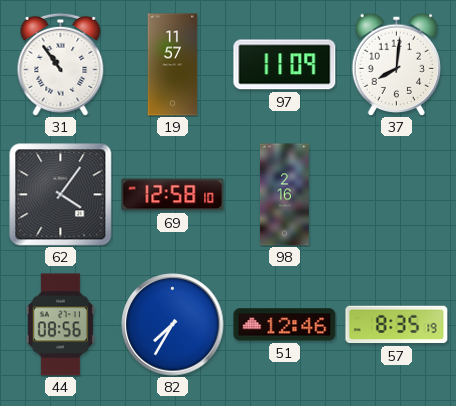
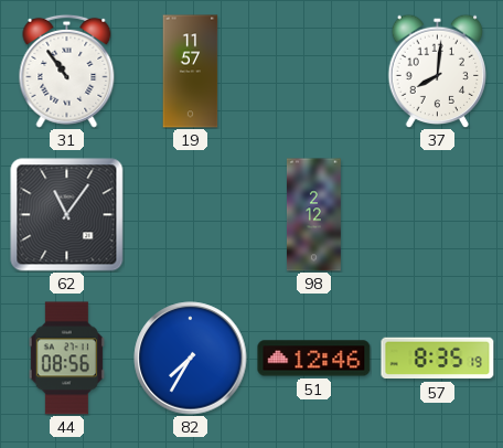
97: 11:09 -> none (285, 65)
62: 4:06 -> 11:06 (67, 215)
69: 12:58 -> none (173, 195)
98: 2:16 -> 2:12 (313, 215)
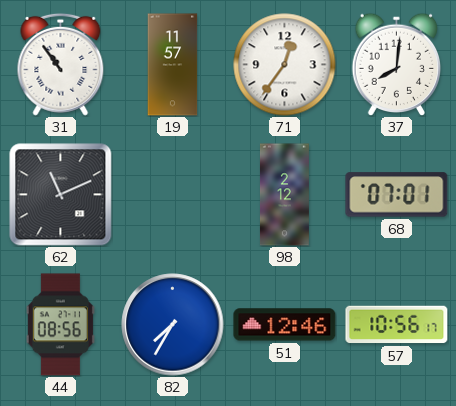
71: none -> 12:36 (285, 65)
62: 11:06 -> 11:11 (61, 195)
68: none -> 07:01 (397, 195)
57: 8:35 -> 10:56 (397, 325)
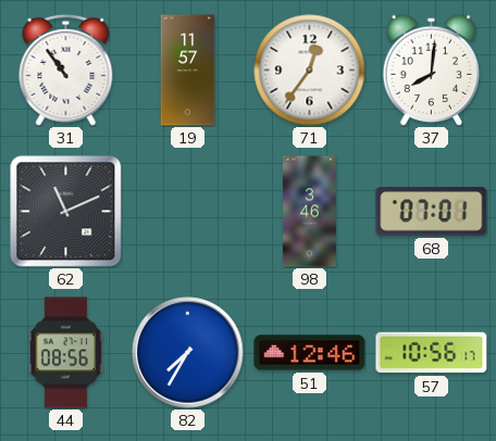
98: 2:12 -> 3:46 (309, 212)
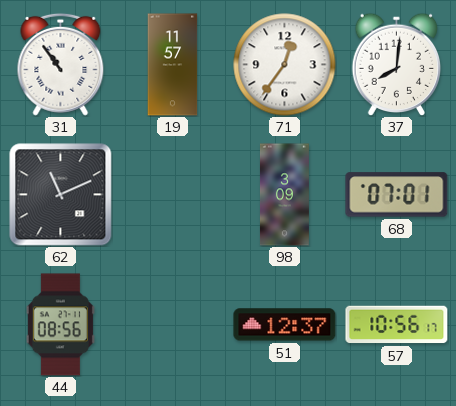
98: 3:46 -> 3:09 (284, 195)
82: 7:35 -> none (188, 353)
51: 12:46 -> 12:37 (285, 325)
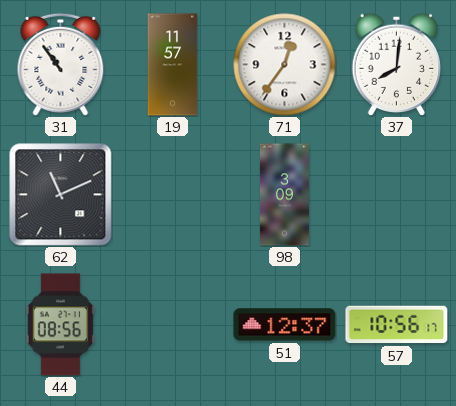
68: 07:01 -> none (397, 195)
